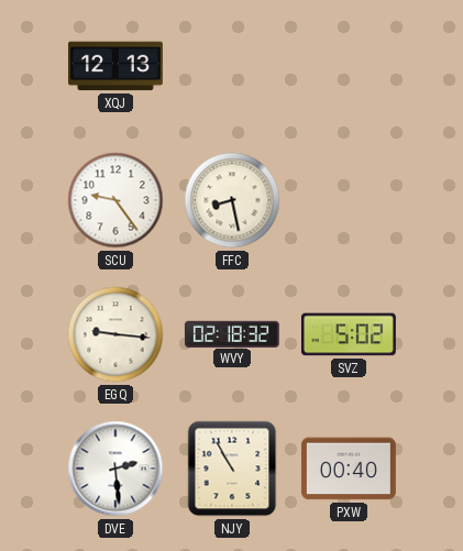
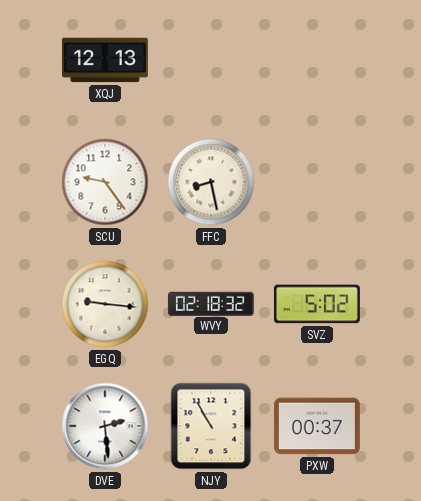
PXW: 00:40 -> 00:37 (317, 426)
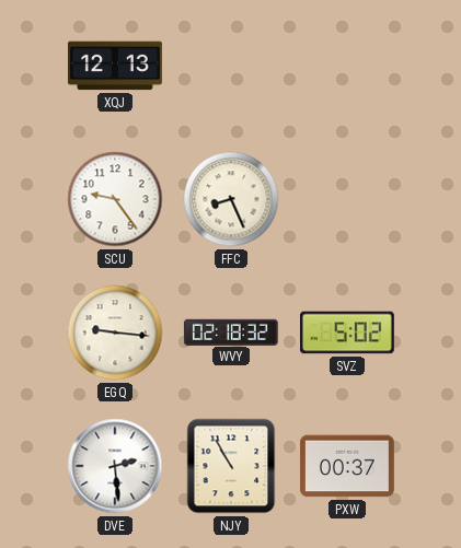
FFC: 8:28 -> 8:26 (231, 199)
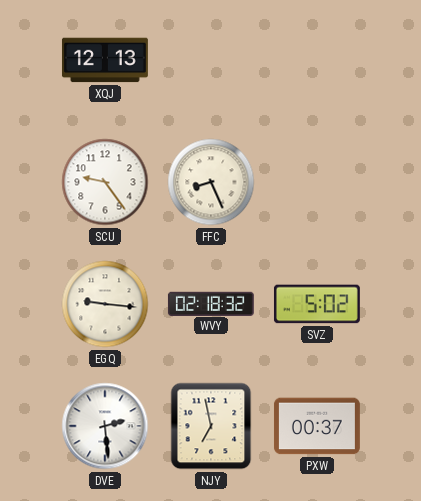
NJY: 10:55 -> 6:58 (211, 426)
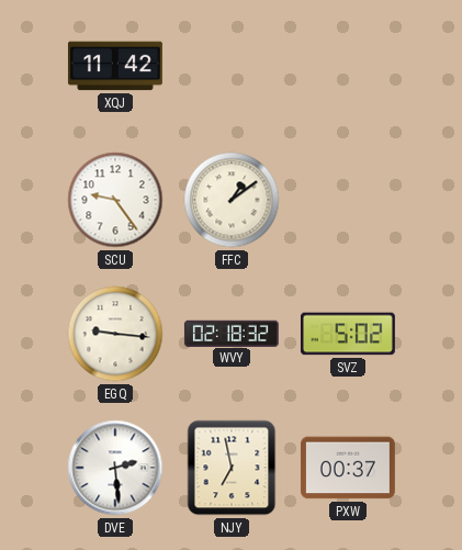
XQJ: 12:13 -> 11:42 (115, 66)
FFC: 8:26 -> 1:09 (232, 200)
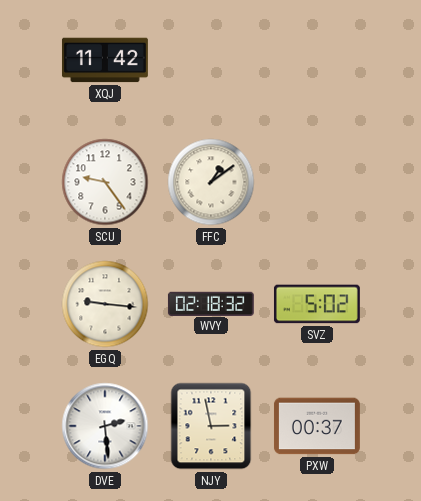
NJY: 6:58 -> 2:58 (211, 426)
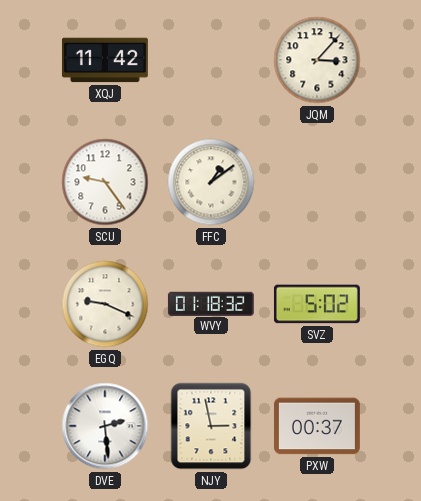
JQM: none -> 3:07 (317, 60)
EGQ: 9:16 -> 9:19 (105, 304)
WVY: 02:18 -> 01:18 (211, 303)
